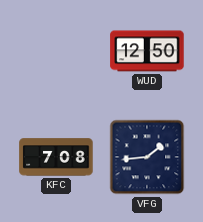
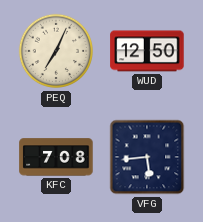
PEQ: none -> 7:04 (56, 51)
VFG: 1:44 -> 5:44 (147, 157)
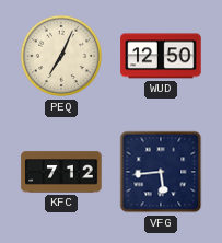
KFC: 7:08 -> 7:12 (61, 172)
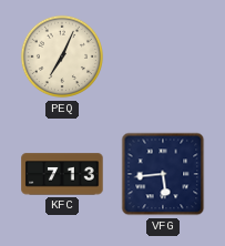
WUD: 12:50 -> none (161, 56)
KFC: 7:12 -> 7:13 (62, 174)
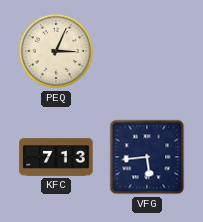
PEQ: 7:04 -> 3:04 (56, 51)
